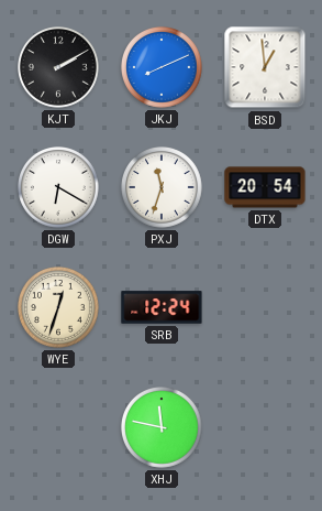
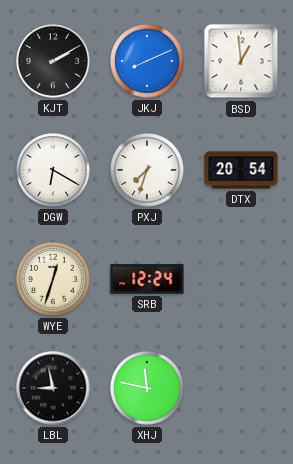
PXJ: 11:33 -> 7:33 (148, 171)
LBL: none -> 8:58 (53, 388)
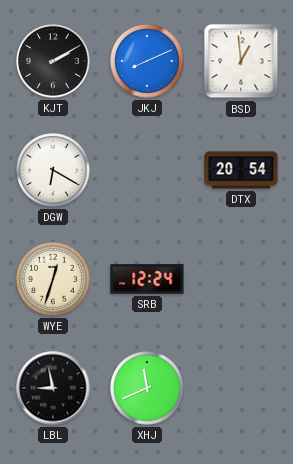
PXJ: 7:33 -> none (148, 171)
XHJ: 11:47 -> 11:41 (148, 389)
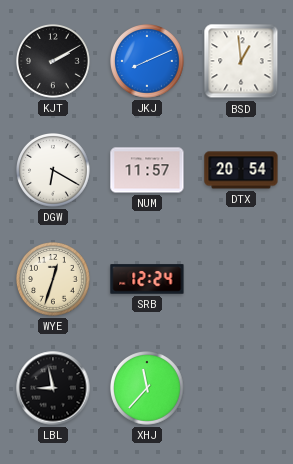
NUM: none -> 11:57 (147, 170)
XHJ: 11:41 -> 11:37 (148, 389)
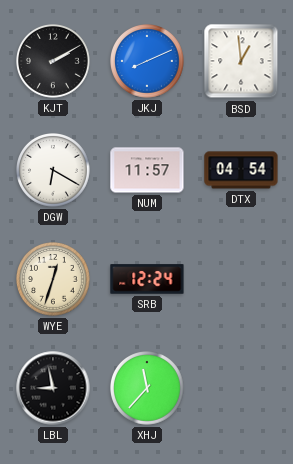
DTX: 20:54 -> 04:54 (241, 170)
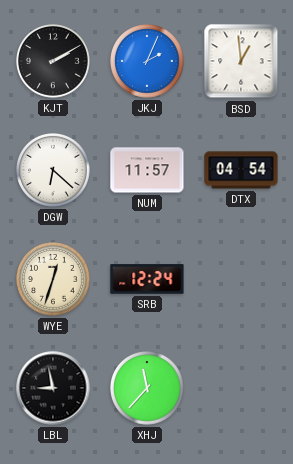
JKJ: 8:11 -> 2:04 (148, 62)
DGW: 6:20 -> 6:22 (54, 171)
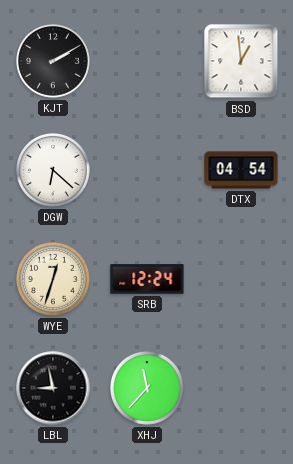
JKJ: 2:04 -> none (148, 62)
NUM: 11:57 -> none (147, 170)
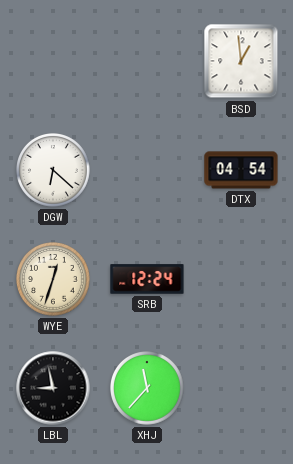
KJT: 2:10 -> none (54, 62)
